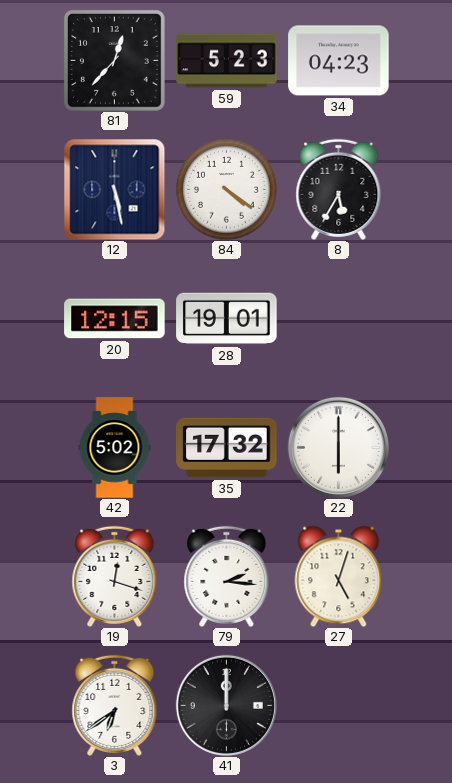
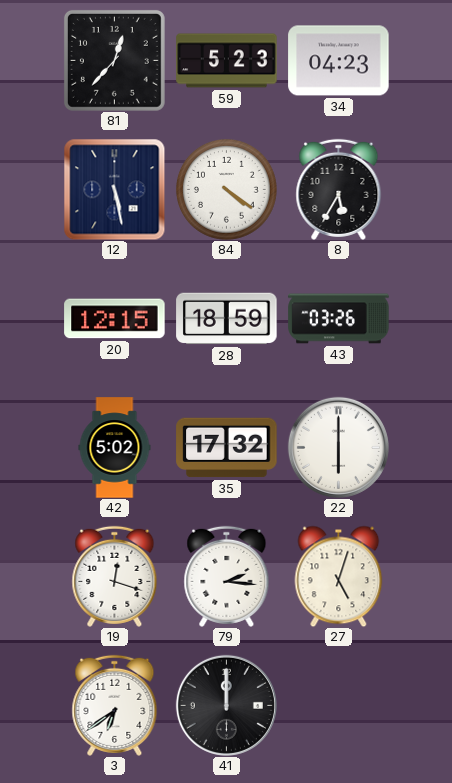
28: 19:01 -> 18:59 (227, 319)
43: none -> 03:26 (339, 319)
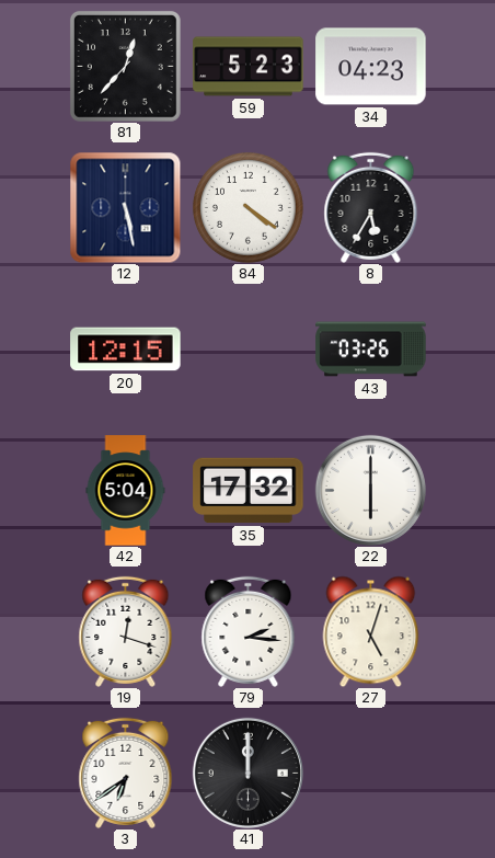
28: 18:59 -> none (227, 319)
42: 5:02 -> 5:04 (126, 491)
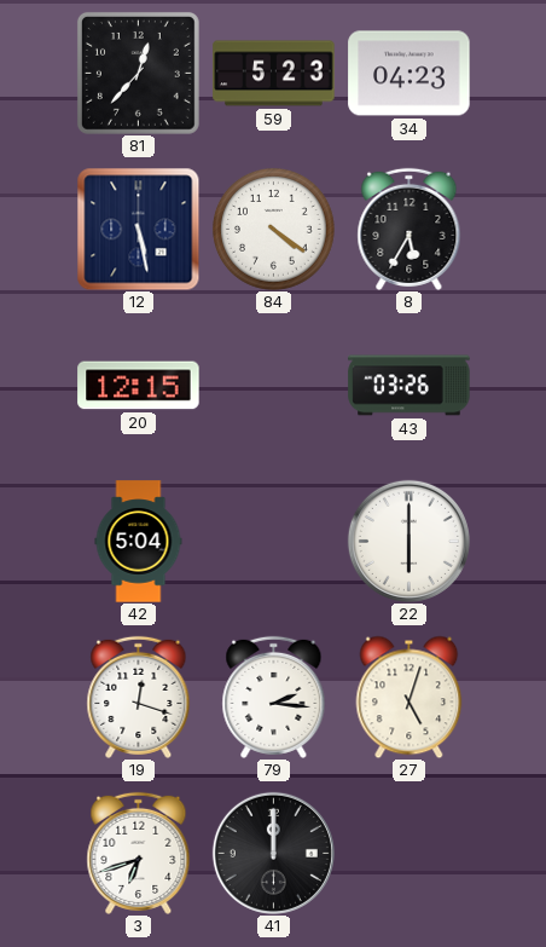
35: 17:32 -> none (249, 491)
3: 6:39 -> 6:42 (139, 853)
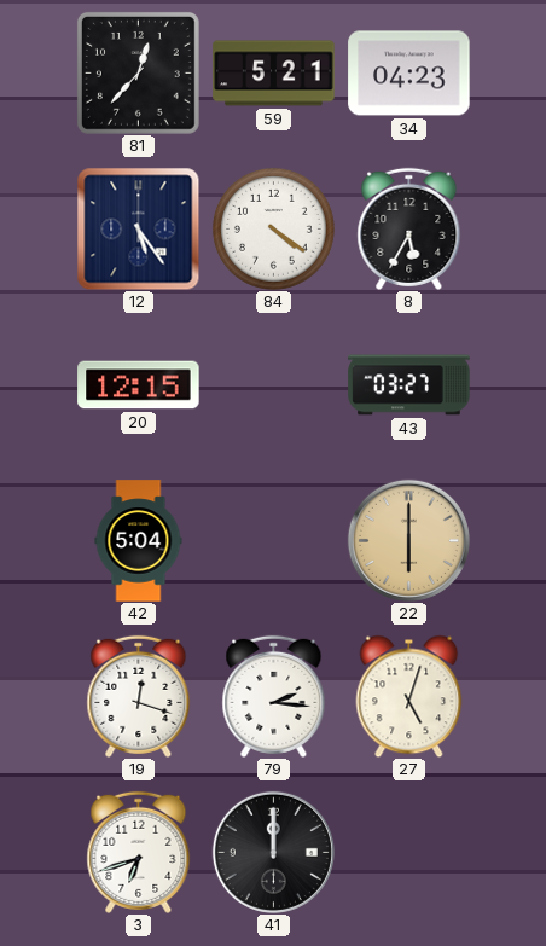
59: 5:23 -> 5:21 (274, 74)
12: 5:28 -> 5:24 (138, 228)
43: 03:26 -> 03:27 (409, 385)
22 dial: white -> champagne (408, 540)
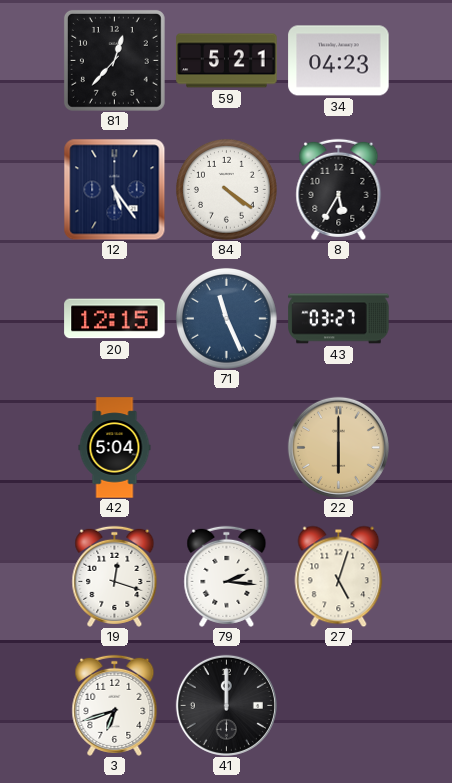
71: none -> 11:26 (226, 318)
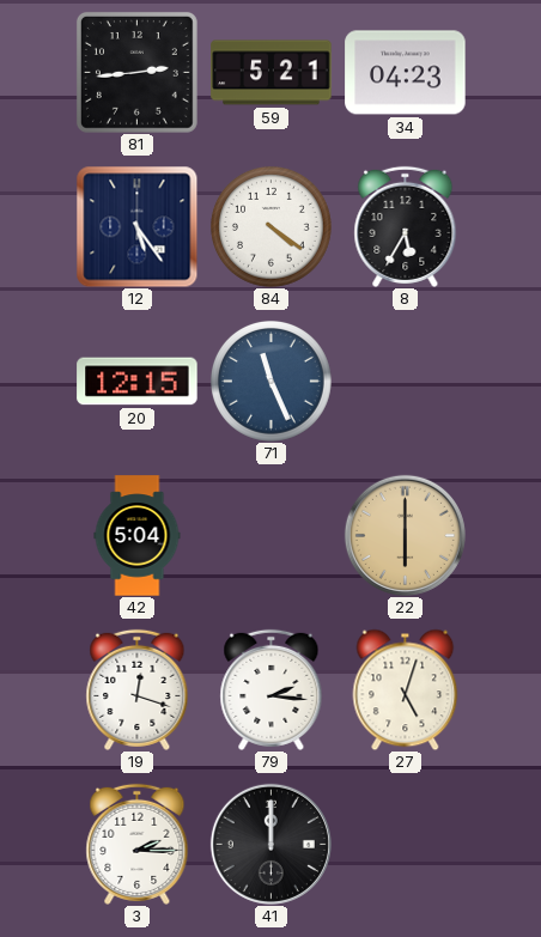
81: 12:37 -> 2:44 (136, 72)
43: 03:27 -> none (339, 319)
3: 6:42 -> 2:15 (138, 844)
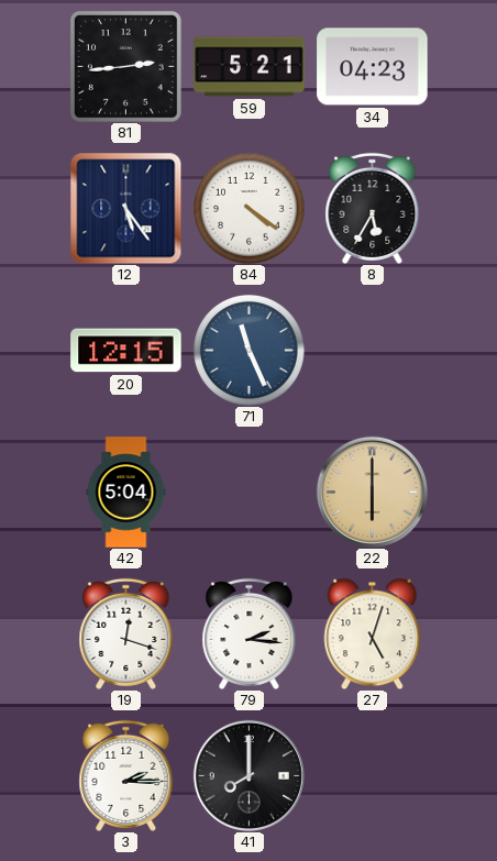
41: 12:00 -> 8:00 (248, 775)
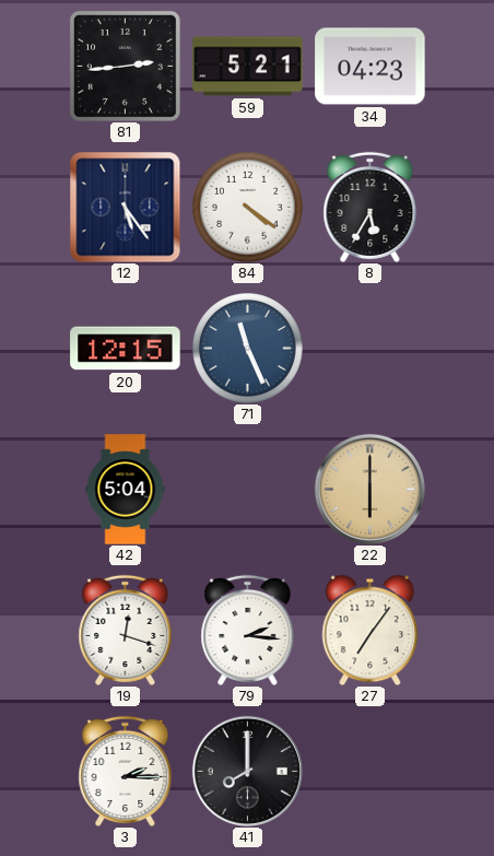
27: 5:03 -> 7:06 (370, 630)
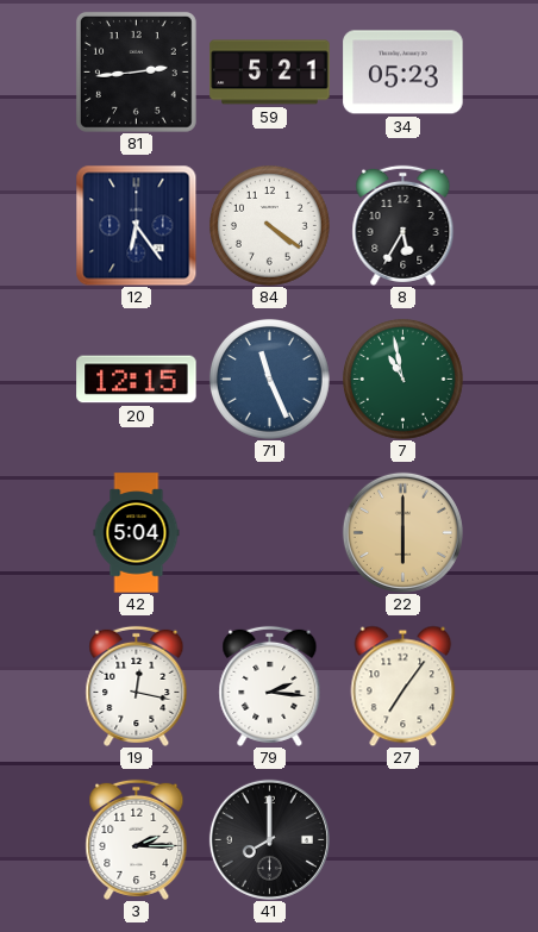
34: 04:23 -> 05:23 (403, 73)
12: 5:24 -> 6:24 (136, 225)
7: none -> 10:58 (402, 379)
19: 12:18 -> 12:17 (137, 686)
